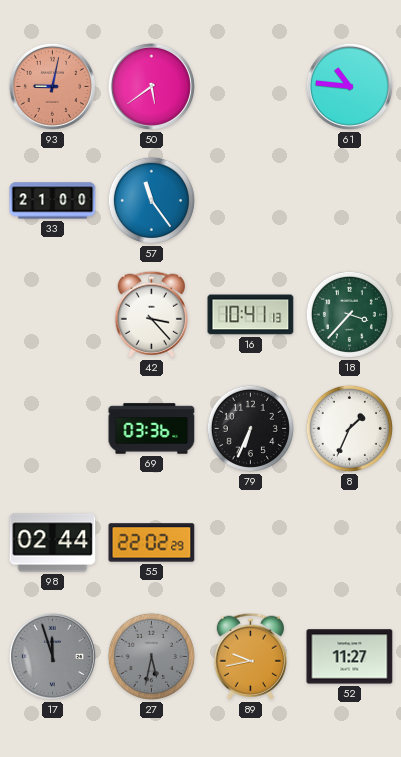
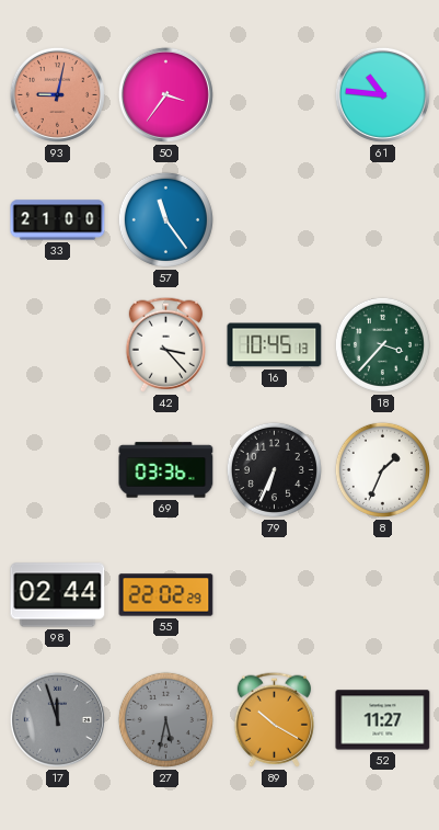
50: 5:39 -> 3:36 (165, 94)
16: 10:41 -> 10:45 (275, 345)
89: 9:43 -> 10:20 (274, 719)
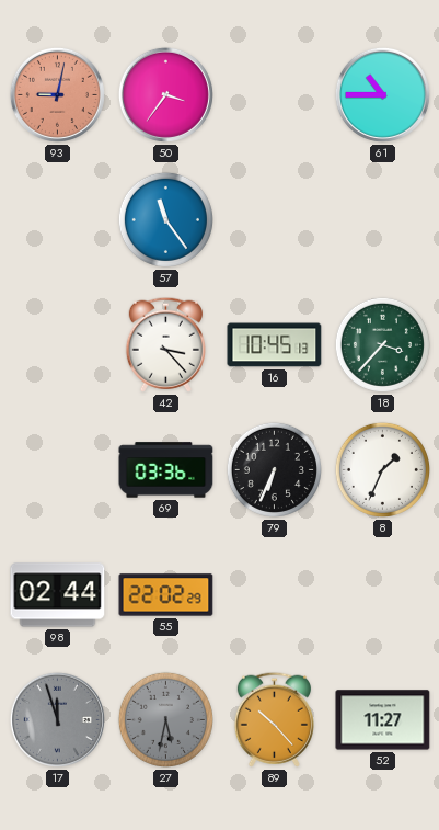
61: 10:46 -> 10:45 (382, 94)
33: 21:00 -> none (58, 220)
89: 10:20 -> 10:23 (274, 719)
